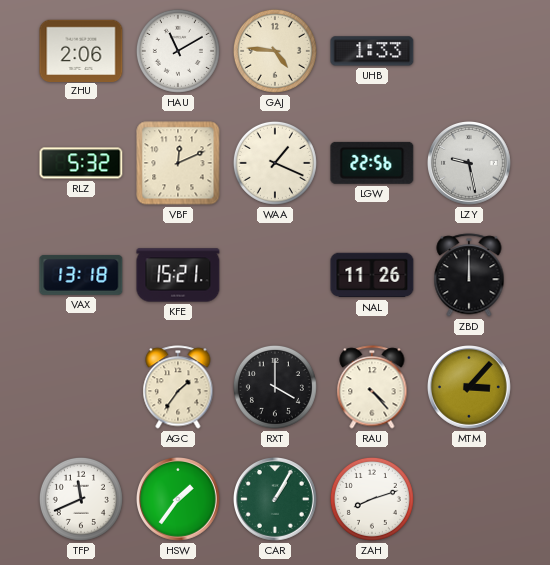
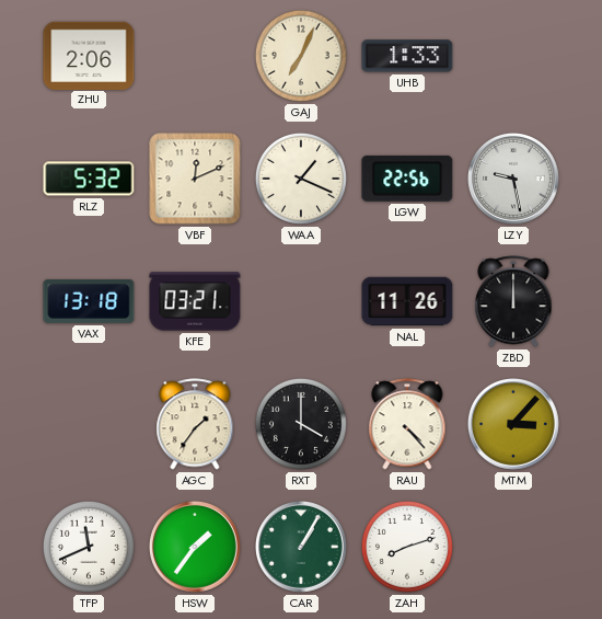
HAU: 11:10 -> none (178, 51)
GAJ: 4:46 -> 7:04 (301, 56)
KFE: 15:21 -> 03:21 (195, 301)
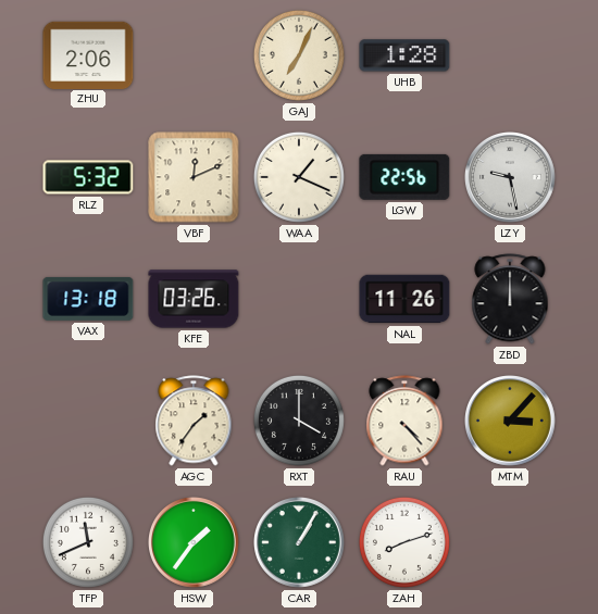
UHB: 1:33 -> 1:28 (404, 55)
KFE: 03:21 -> 03:26 (194, 299)
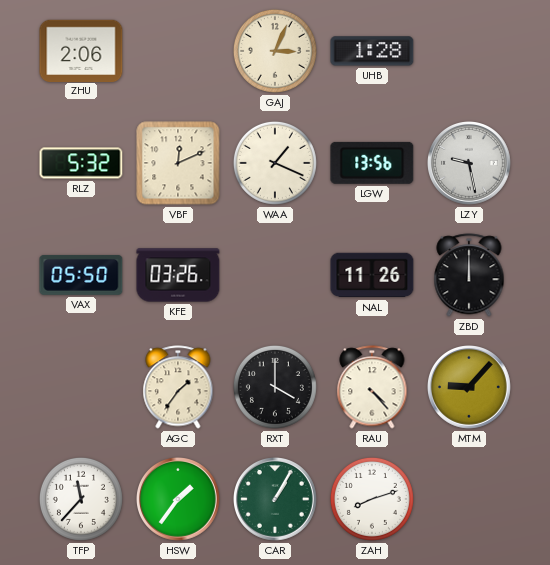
GAJ: 7:04 -> 3:04 (275, 51)
LGW: 22:56 -> 13:56 (372, 163)
VAX: 13:18 -> 05:50 (81, 275)
MTM: 3:07 -> 9:07 (470, 388)
TFP: 11:41 -> 11:37 (81, 499)
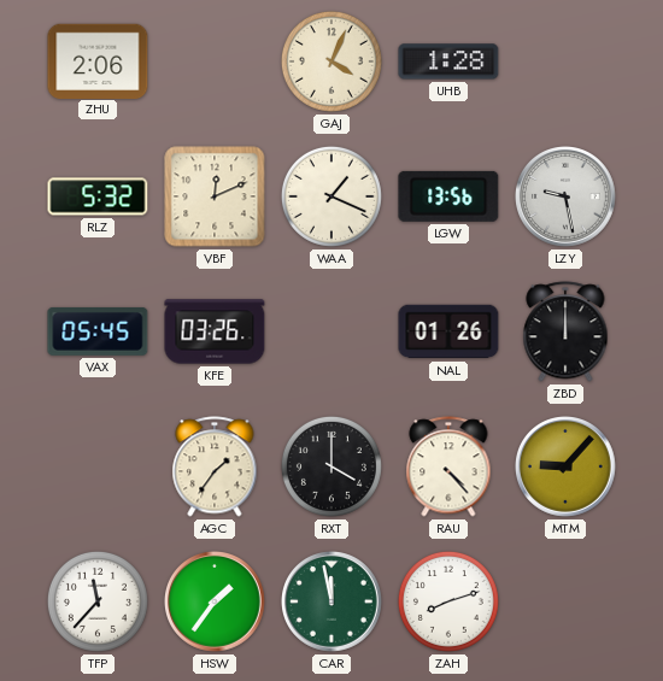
GAJ: 3:04 -> 4:04 (331, 61)
VAX: 05:50 -> 05:45 (98, 331)
NAL: 11:26 -> 01:26 (448, 331)
CAR: 1:05 -> 11:58 (333, 603)
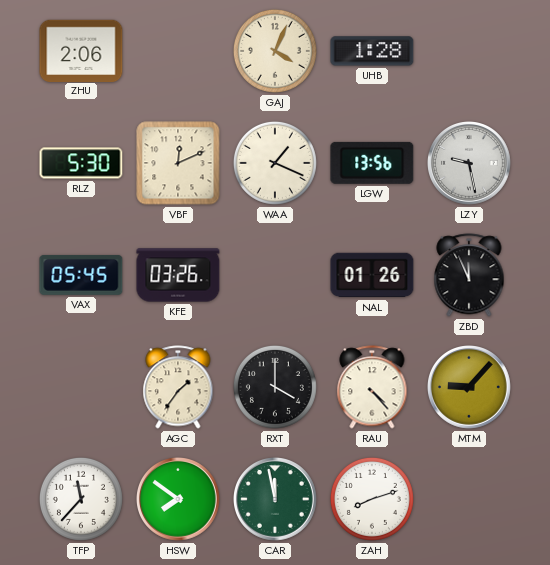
RLZ: 5:32 -> 5:30 (81, 163)
ZBD: 12:00 -> 11:56 (469, 275)
HSW: 1:36 -> 7:51 (179, 500)
